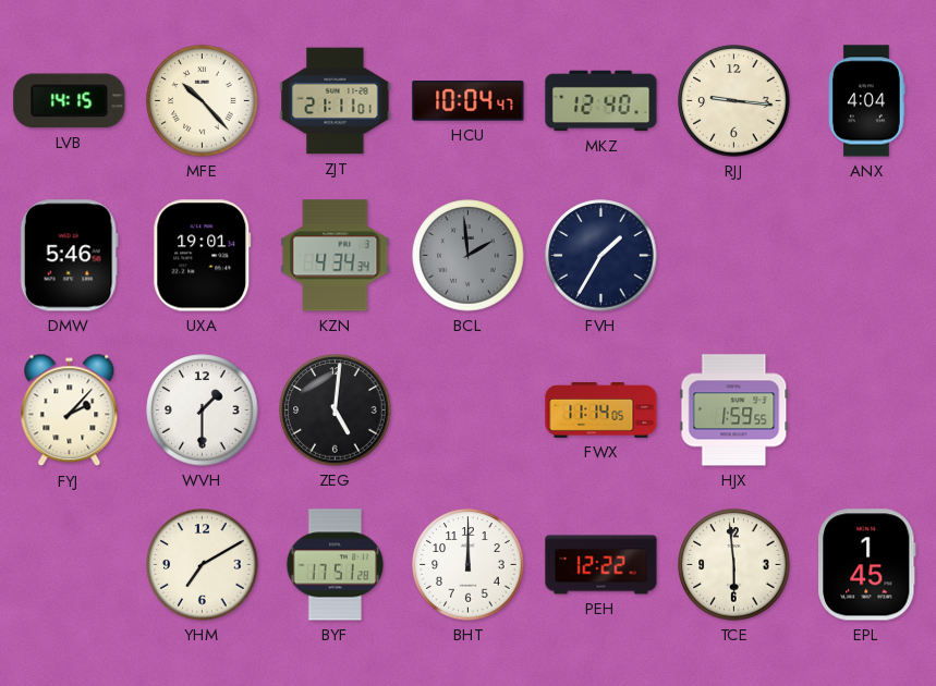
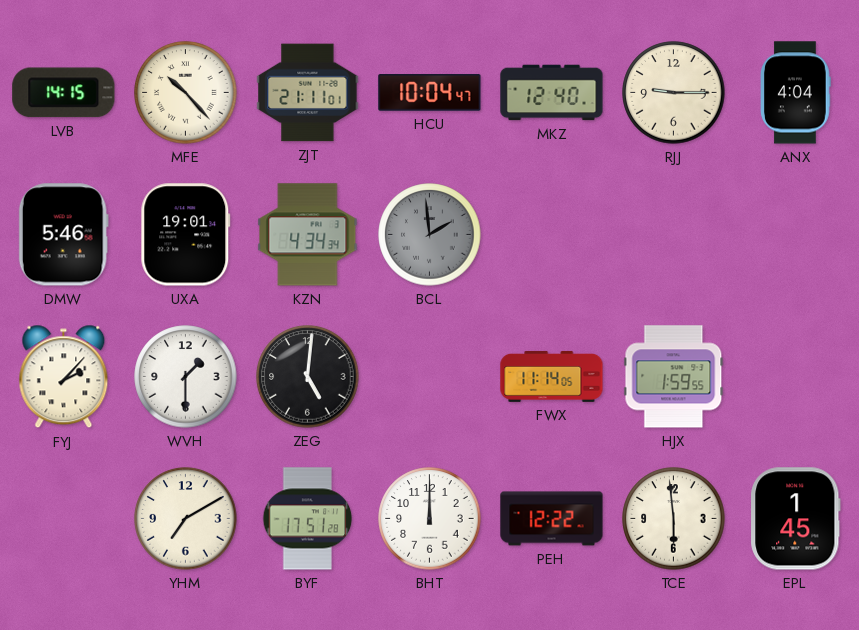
RJJ: 9:16 -> 9:15 (674, 93)
FVH: 1:35 -> none (601, 256)
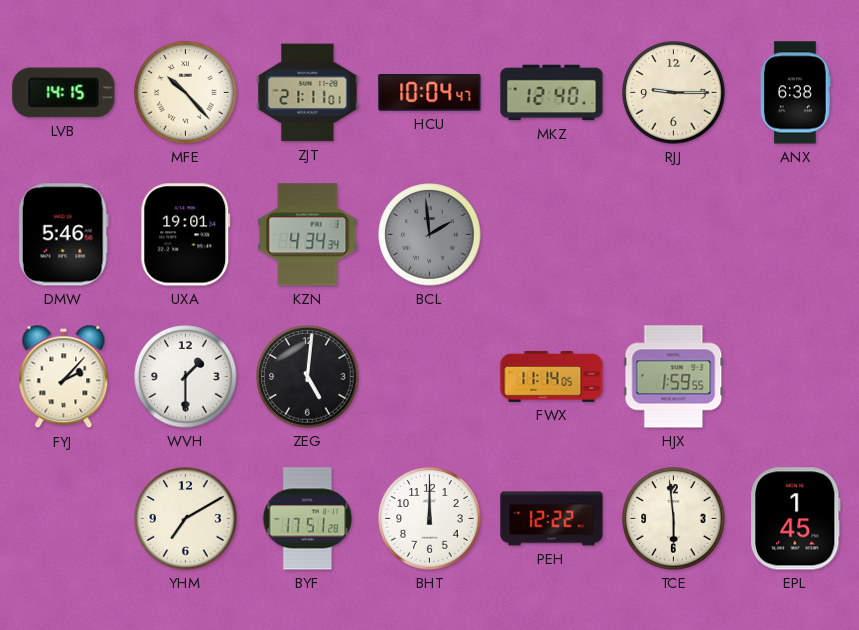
ANX: 4:04 -> 6:38 (796, 93)
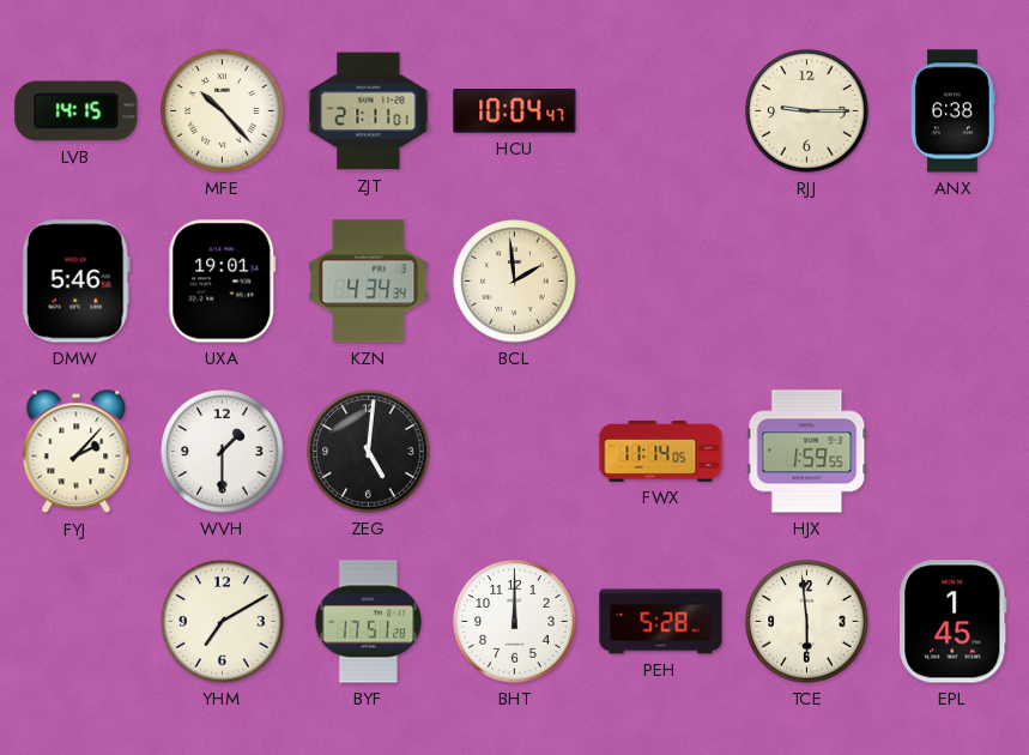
MKZ: 12:40 -> none (552, 93)
BCL dial: grey -> cream (515, 282)
PEH: 12:22 -> 5:28 (661, 622)
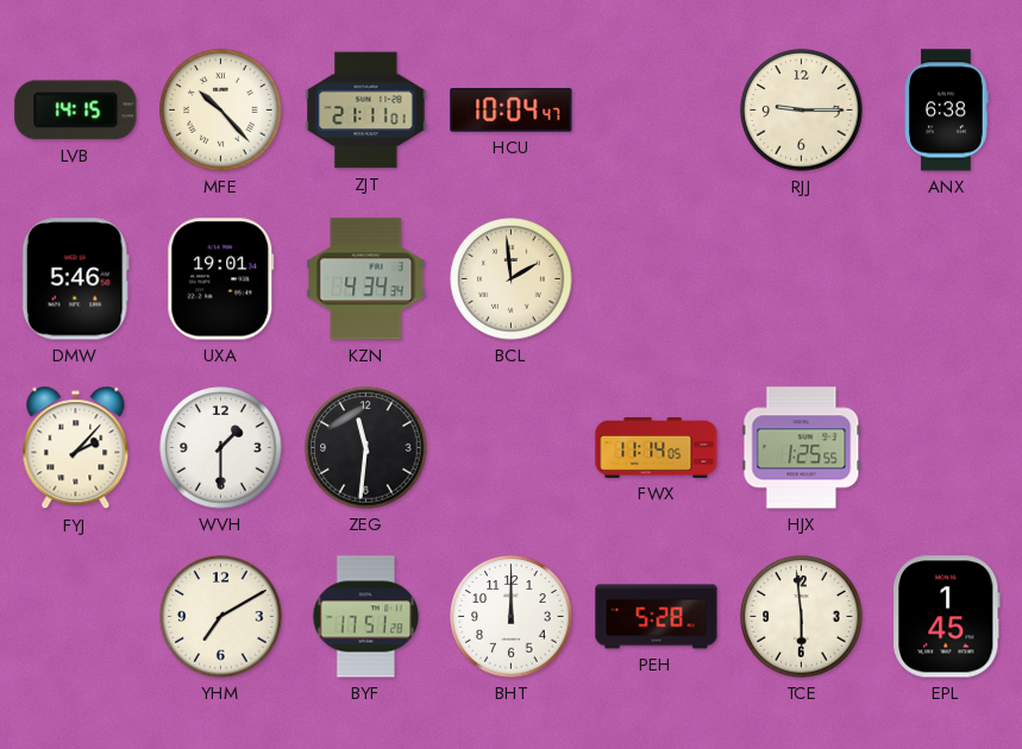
ZEG: 5:01 -> 11:31 (366, 448)
HJX: 1:59 -> 1:25 (802, 448)
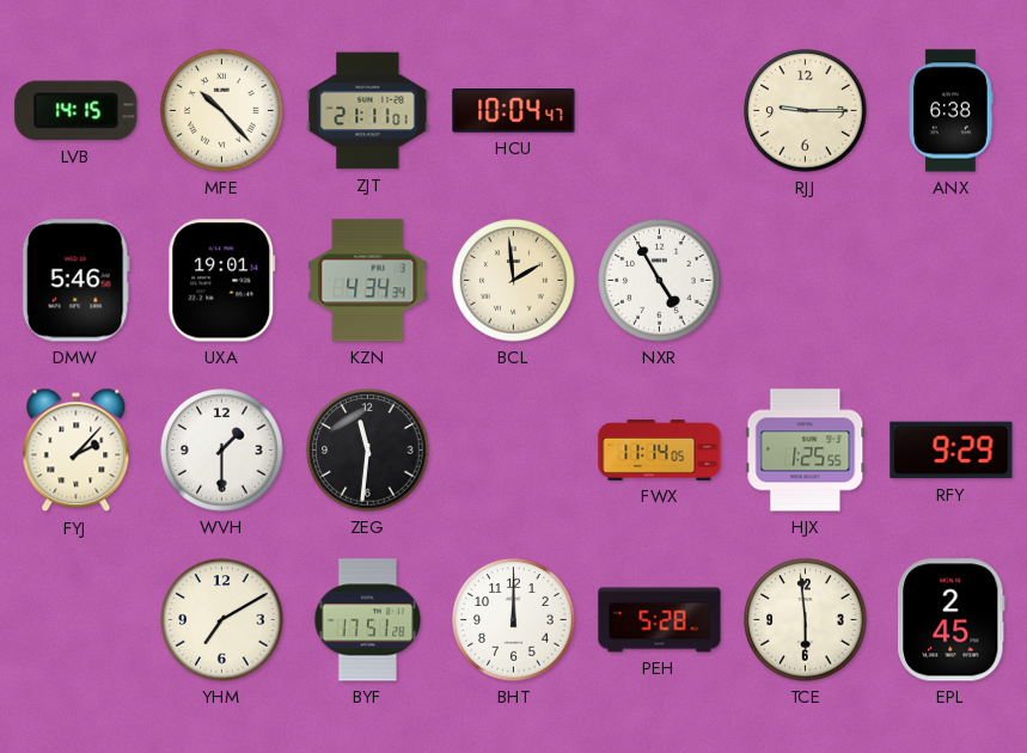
NXR: none -> 4:55 (660, 281)
RFY: none -> 9:29 (952, 451)
EPL: 1:45 -> 2:45 (952, 620)
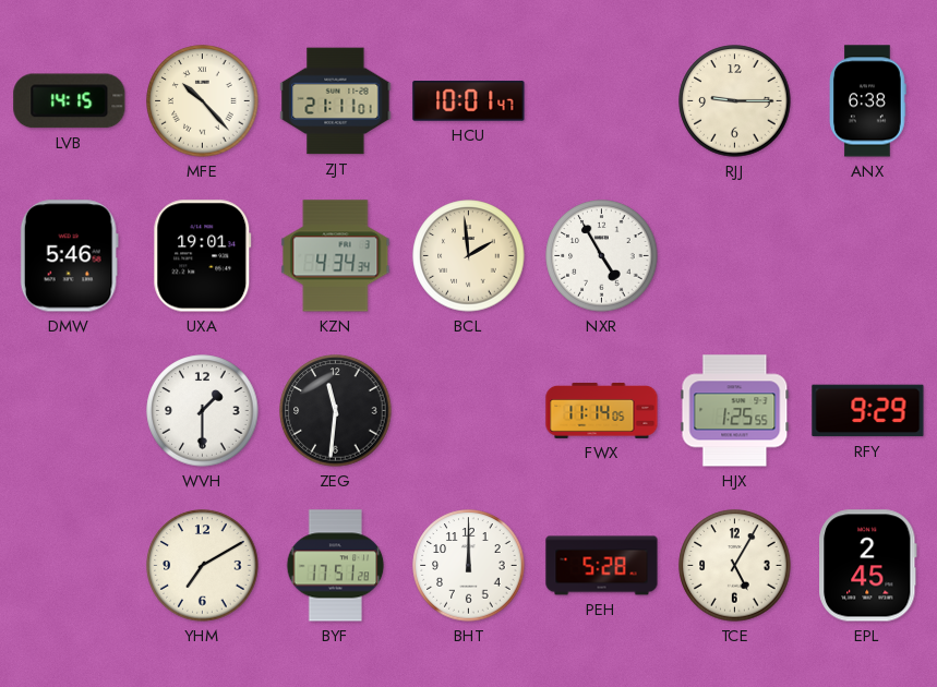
HCU: 10:04 -> 10:01 (469, 101)
FYJ: 2:07 -> none (77, 451)
TCE: 5:59 -> 5:05 (735, 566)
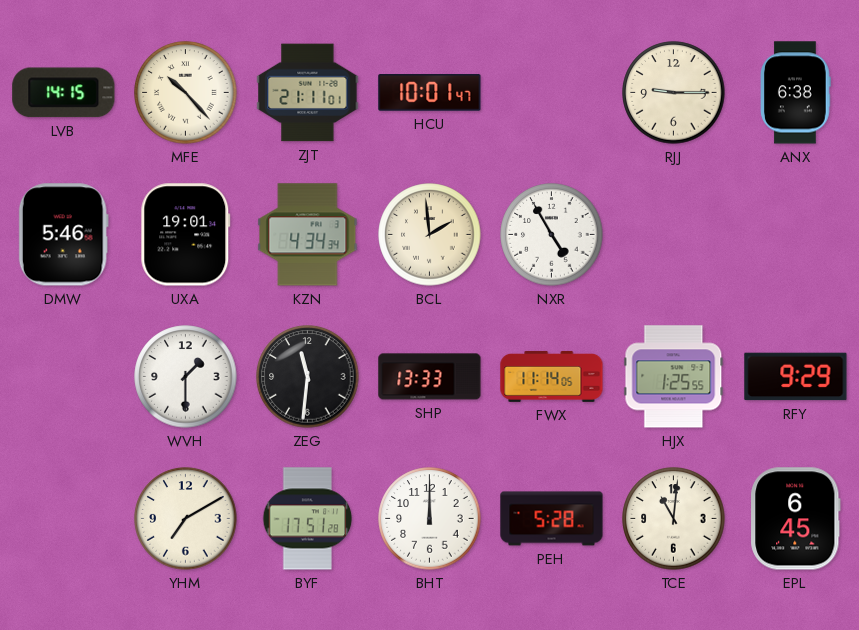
SHP: none -> 13:33 (430, 377)
TCE: 5:05 -> 11:01 (674, 519)
EPL: 2:45 -> 6:45 (796, 519)
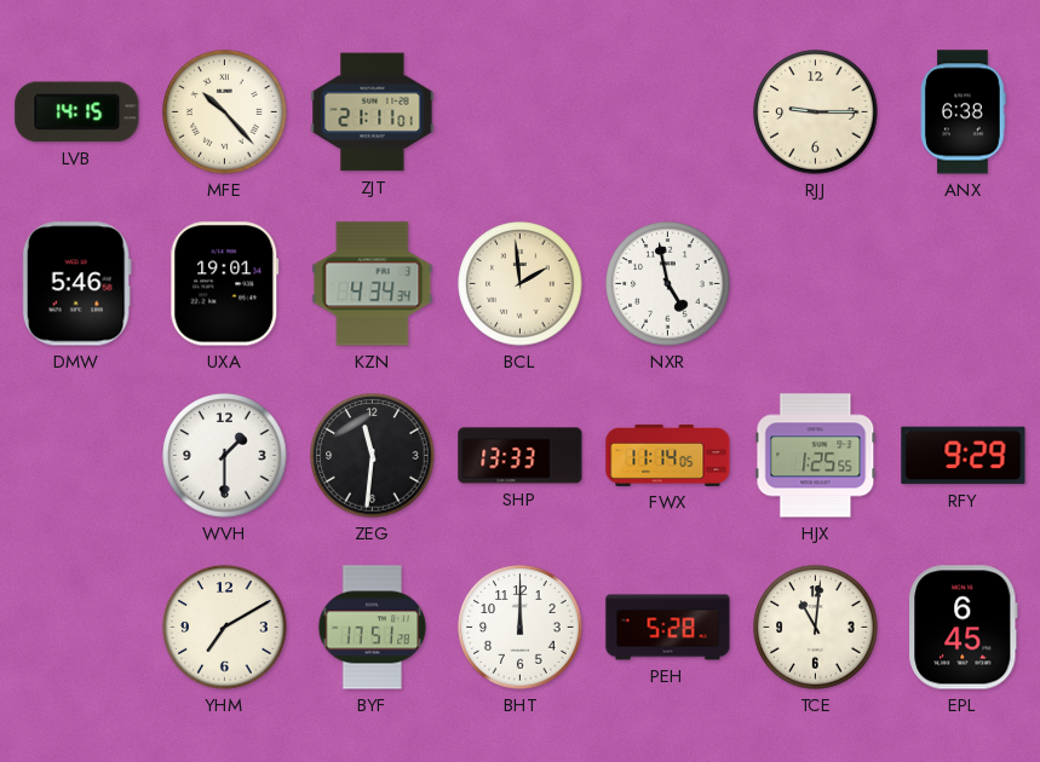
HCU: 10:01 -> none (430, 93)
NXR: 4:55 -> 4:58 (668, 284)
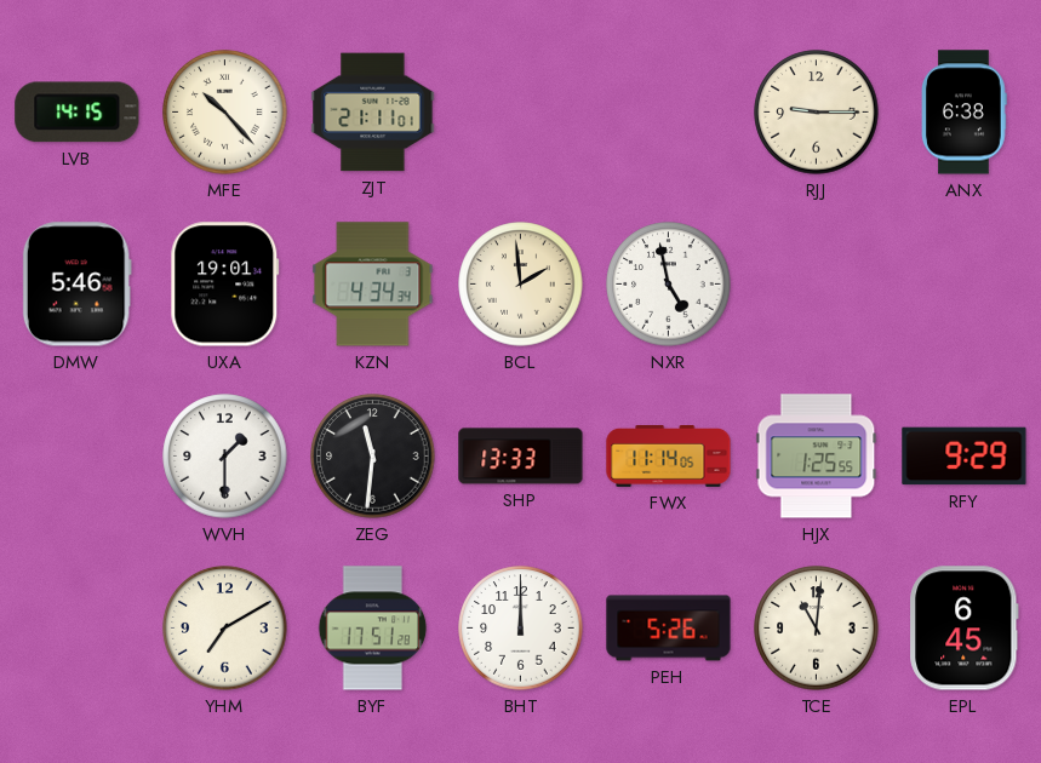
PEH: 5:28 -> 5:26 (669, 629)
